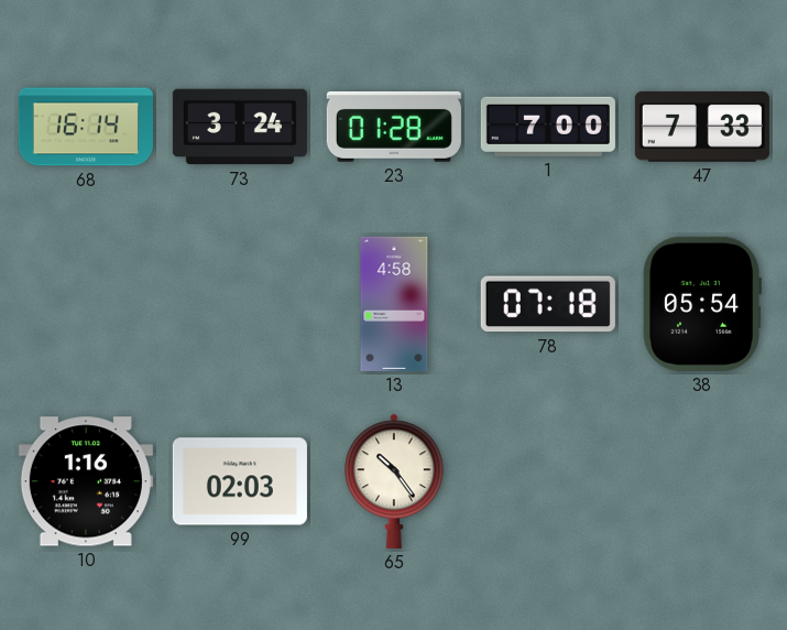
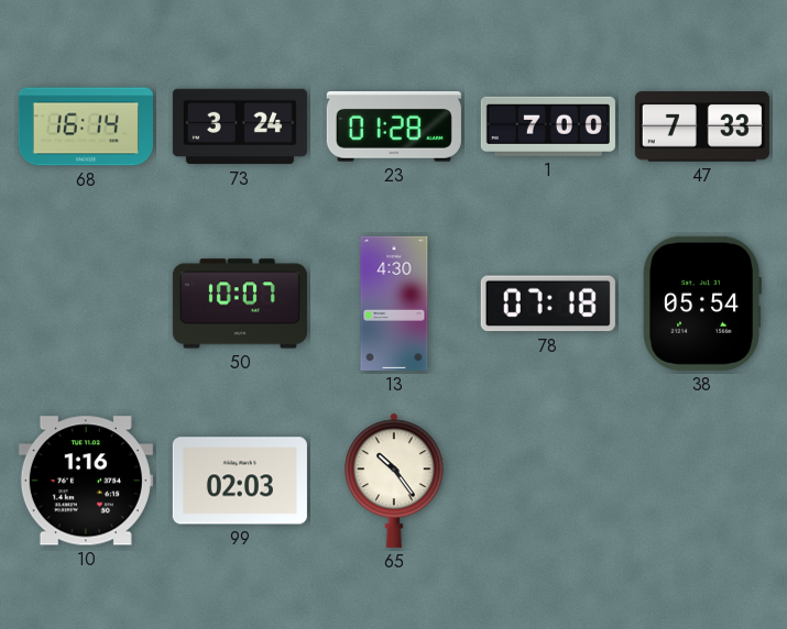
50: none -> 10:07 (240, 304)
13: 4:58 -> 4:30 (394, 304)
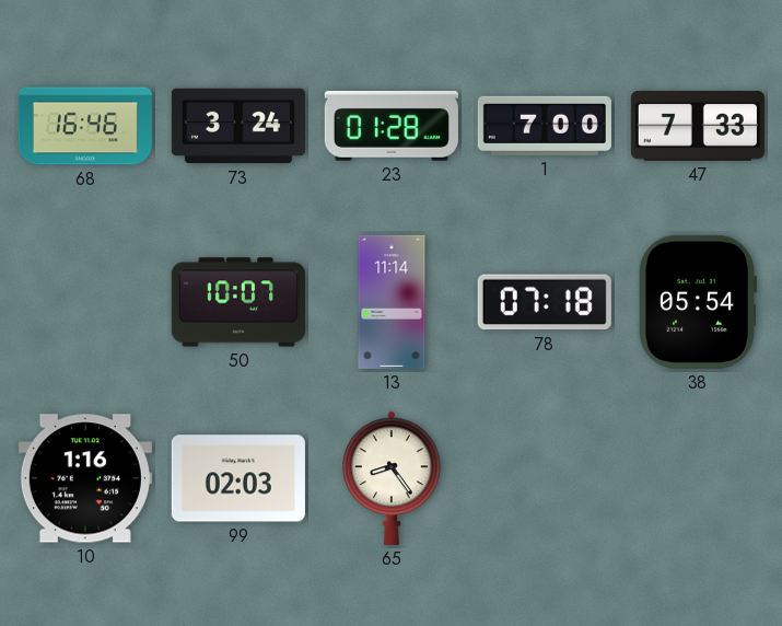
68: 16:14 -> 16:46 (85, 126)
13: 4:30 -> 11:14 (392, 302)
65: 10:24 -> 8:24 (392, 478)
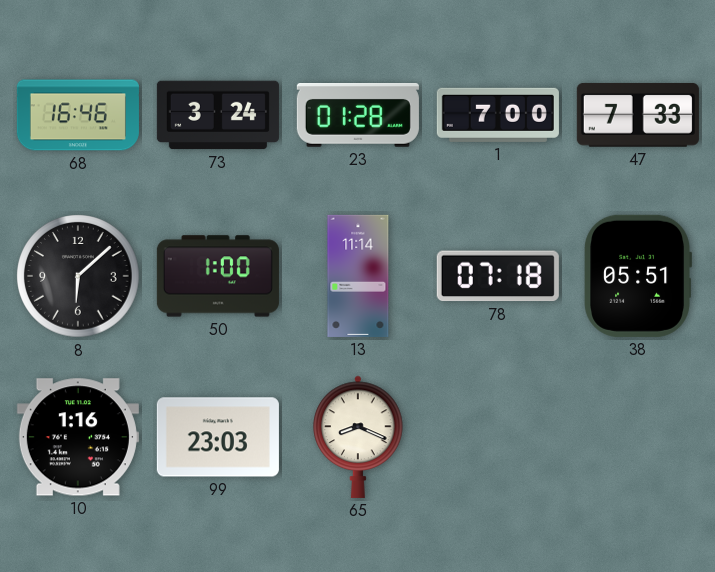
8: none -> 6:08 (78, 276)
50: 10:07 -> 1:00 (218, 276)
38: 05:54 -> 05:51 (637, 276)
99: 02:03 -> 23:03 (218, 437)
65: 8:24 -> 8:19 (358, 437)
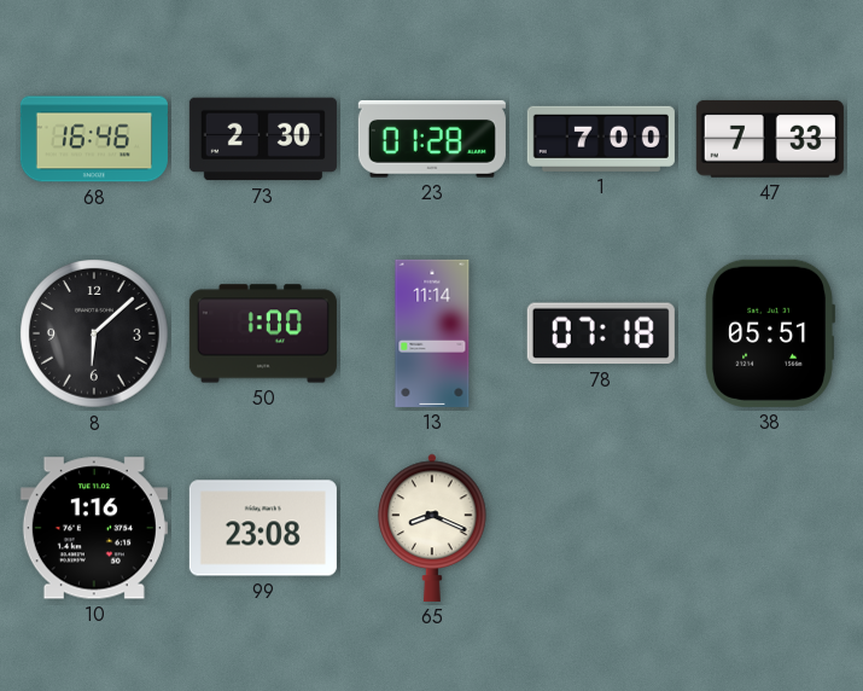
73: 3:24 -> 2:30 (263, 139)
99: 23:03 -> 23:08 (263, 528)
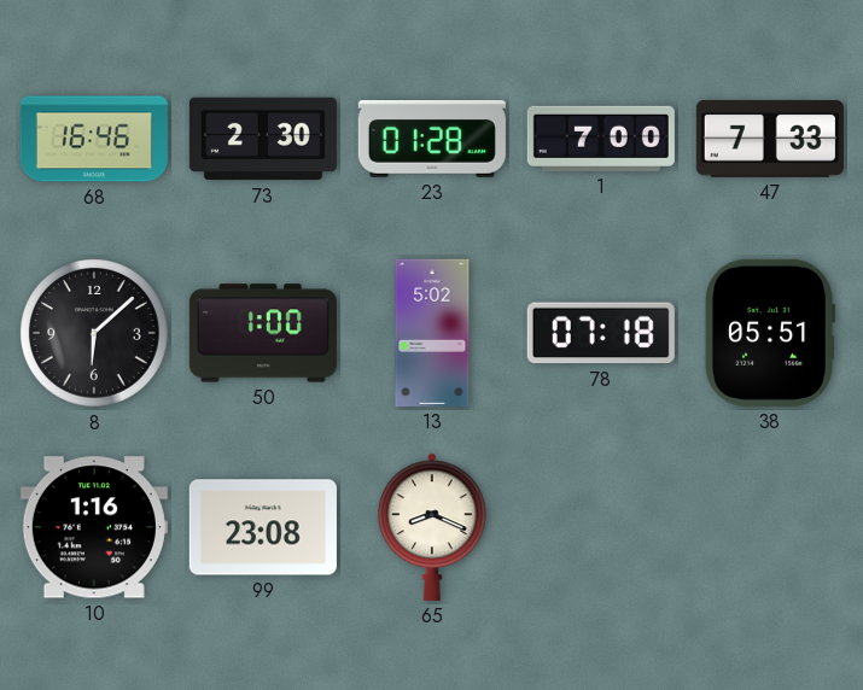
13: 11:14 -> 5:02 (432, 333)
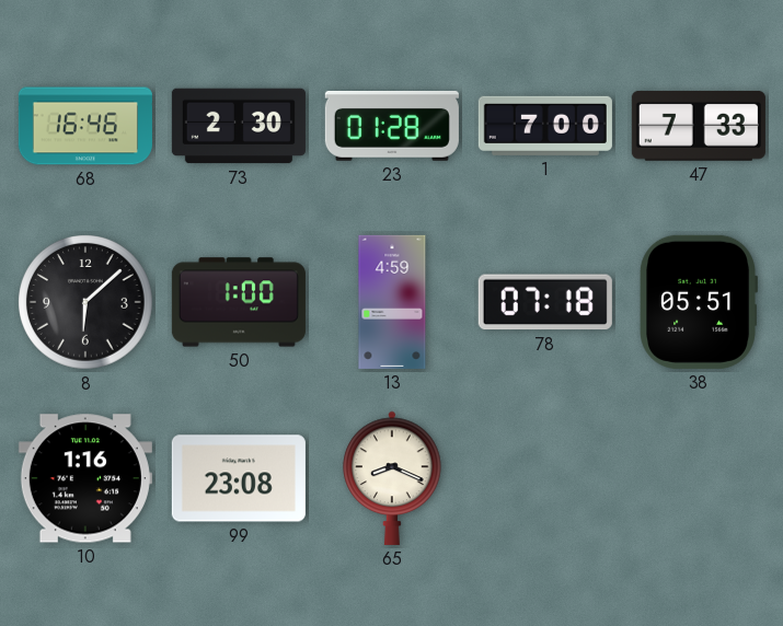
13: 5:02 -> 4:59 (392, 302)
